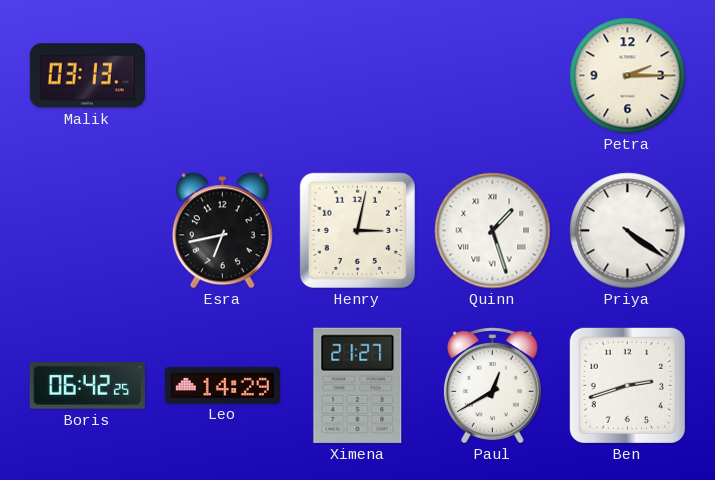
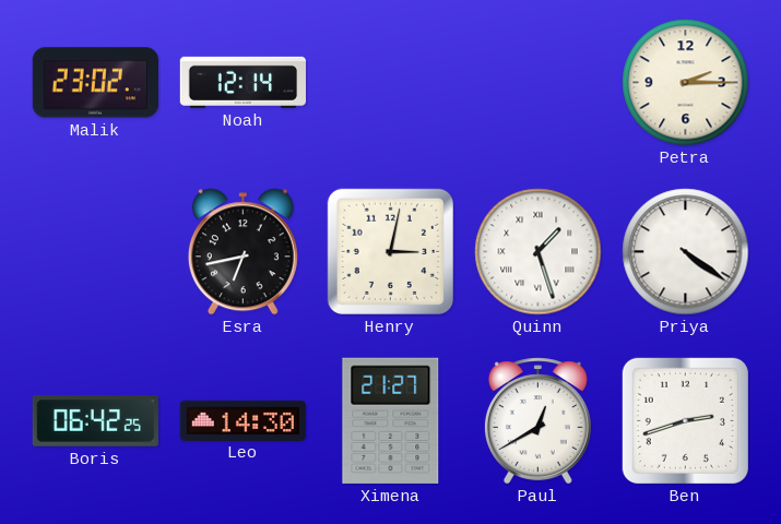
Malik: 03:13 -> 23:02 (95, 83)
Noah: none -> 12:14 (242, 82)
Leo: 14:29 -> 14:30 (242, 420)
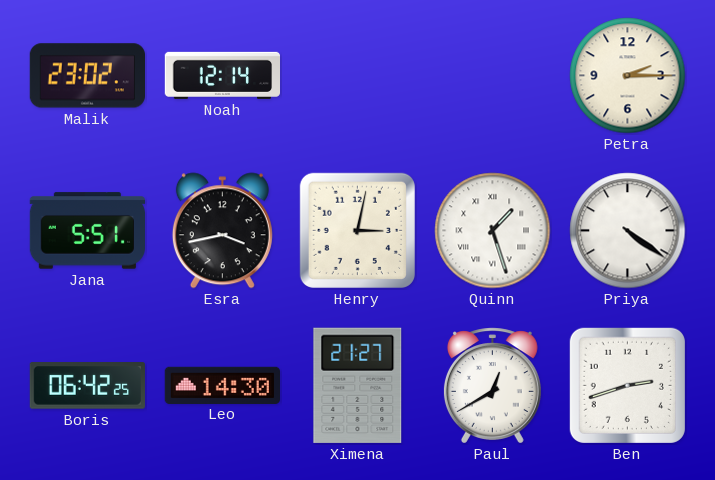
Jana: none -> 5:51 (87, 231)
Esra: 6:43 -> 3:43 (222, 231)
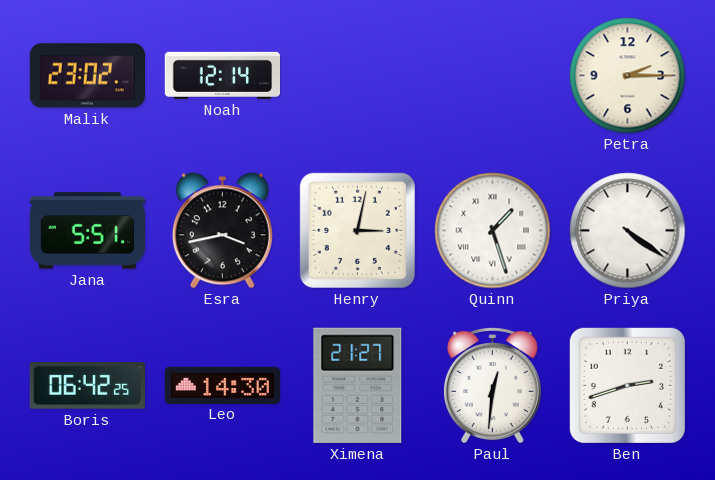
Paul: 12:40 -> 12:31 (492, 386)
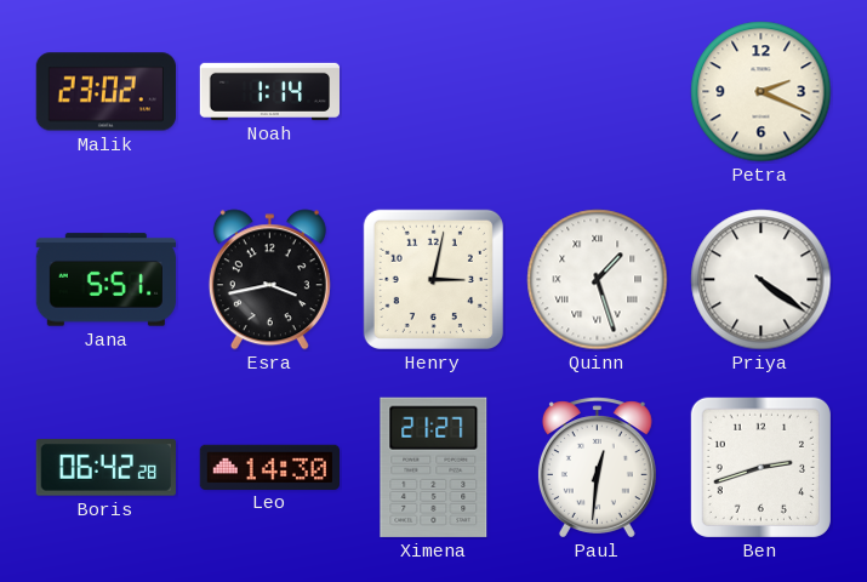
Noah: 12:14 -> 1:14 (269, 91)
Petra: 2:15 -> 2:19 (762, 92)
Boris: 06:42:25 -> 06:42:28 (105, 468)
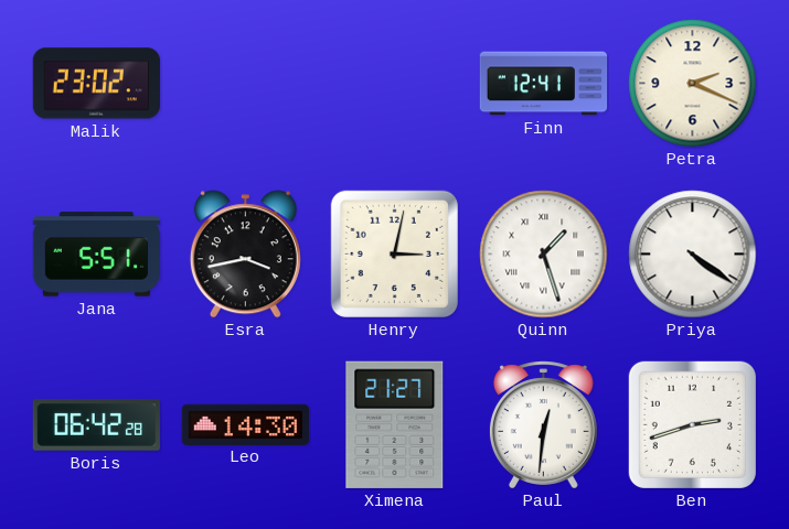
Noah: 1:14 -> none (269, 91)
Finn: none -> 12:41 (544, 84)
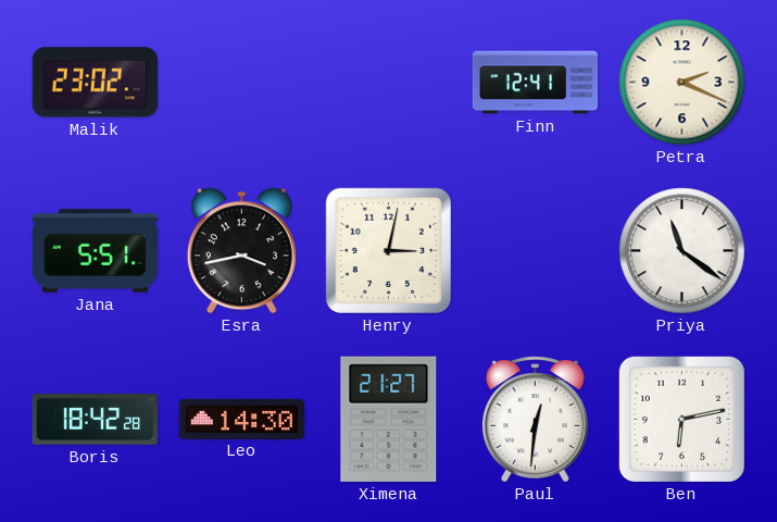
Quinn: 1:27 -> none (544, 255)
Priya: 4:21 -> 11:21 (682, 251)
Boris: 06:42 -> 18:42 (95, 420)
Ben: 2:42 -> 6:13 (681, 419)
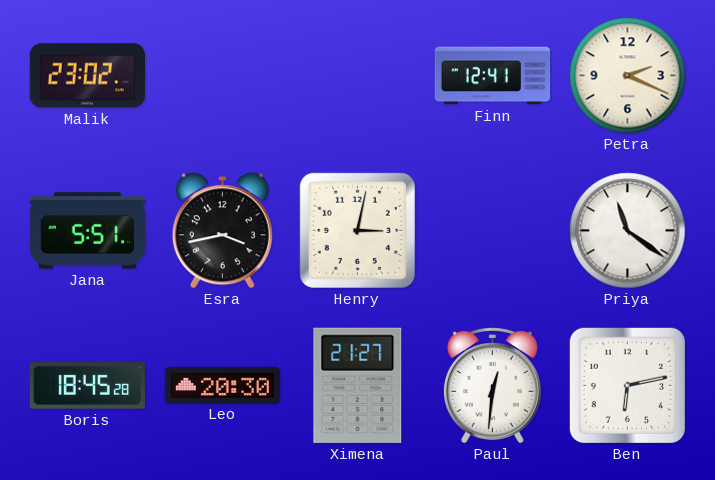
Boris: 18:42 -> 18:45 (87, 386)
Leo: 14:30 -> 20:30 (222, 385)
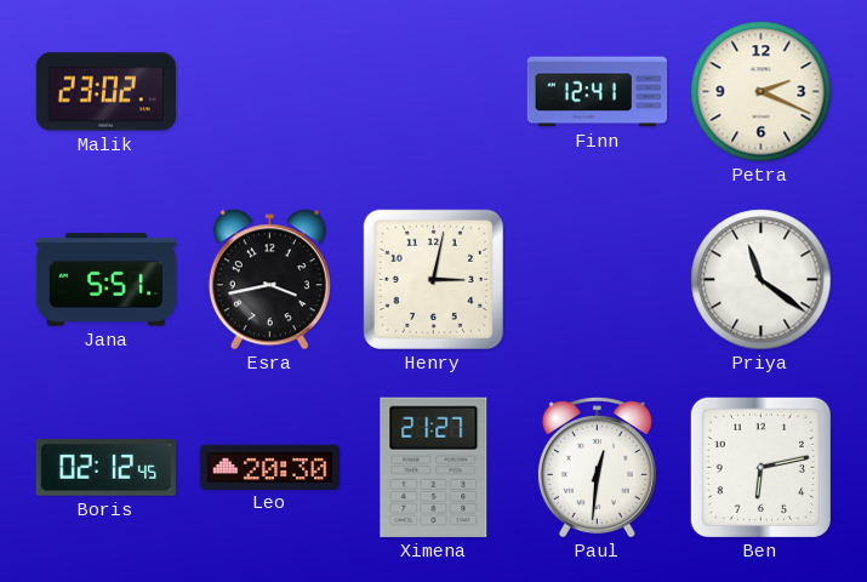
Boris: 18:45 -> 02:12 (105, 468)
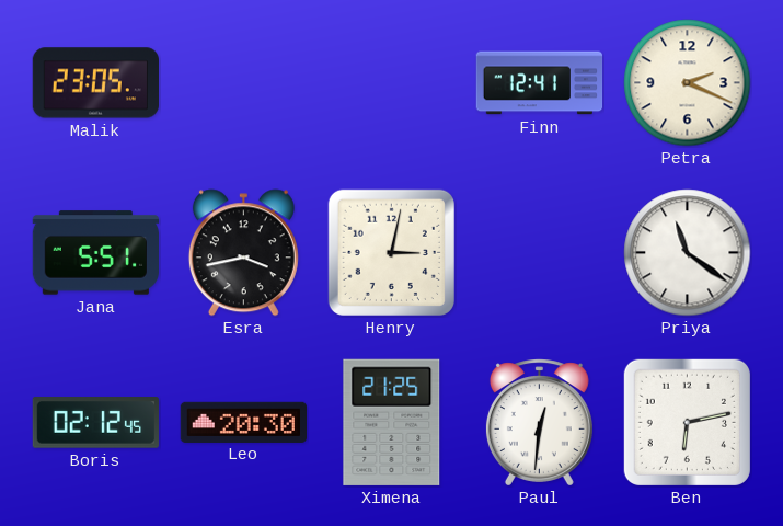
Malik: 23:02 -> 23:05 (95, 83)
Ximena: 21:27 -> 21:25 (392, 422)
